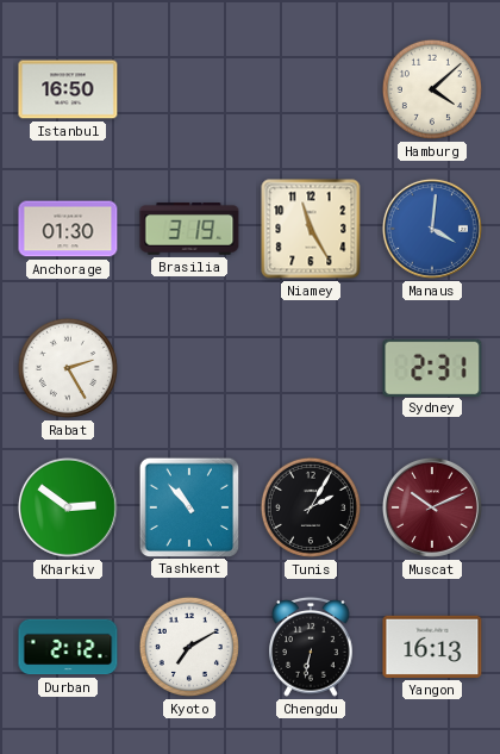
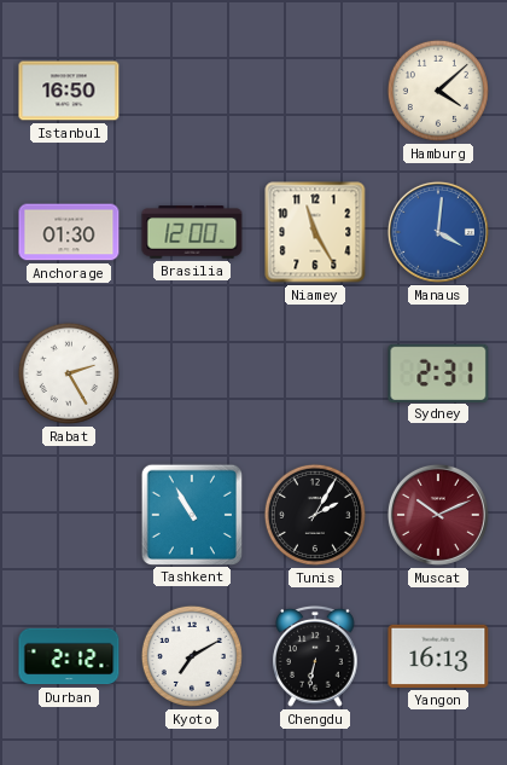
Brasilia: 3:19 -> 12:00 (192, 232)
Kharkiv: 2:51 -> none (68, 507)
Tashkent: 10:53 -> 10:55 (191, 514)
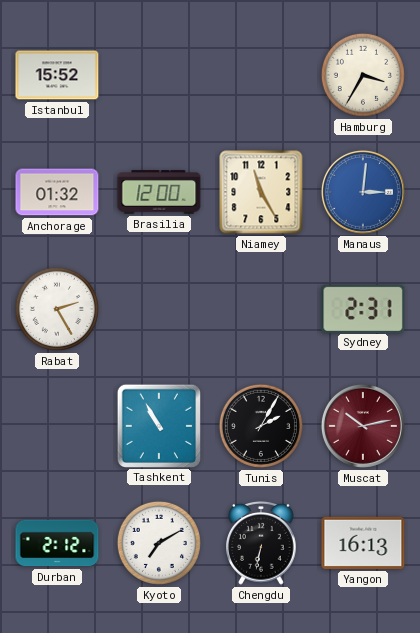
Istanbul: 16:50 -> 15:52 (57, 75)
Hamburg: 4:08 -> 3:35 (363, 75)
Anchorage: 01:30 -> 01:32 (57, 192)
Manaus: 4:01 -> 3:01 (363, 192)
Muscat: 10:11 -> 10:13 (363, 426)
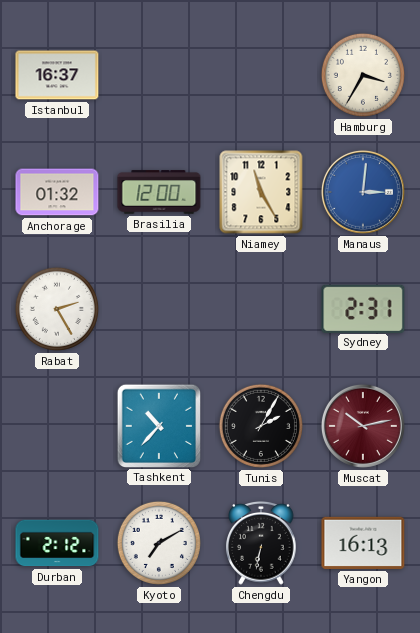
Istanbul: 15:52 -> 16:37 (57, 75)
Tashkent: 10:55 -> 10:37 (158, 425)
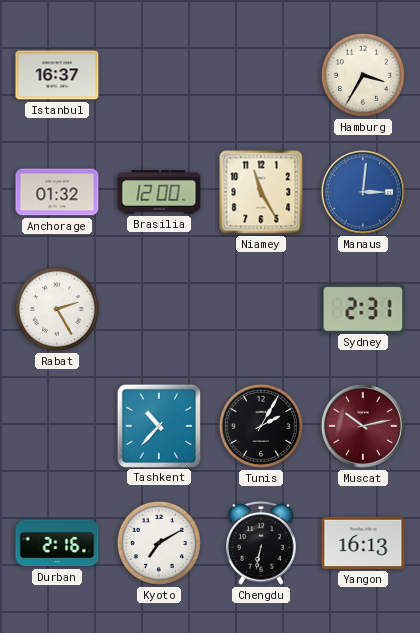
Durban: 2:12 -> 2:16 (57, 543)
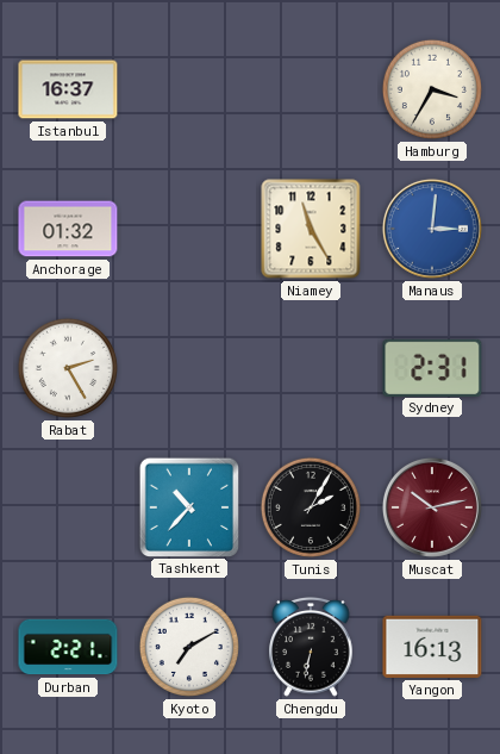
Brasilia: 12:00 -> none (159, 192)
Durban: 2:16 -> 2:21 (68, 647)
